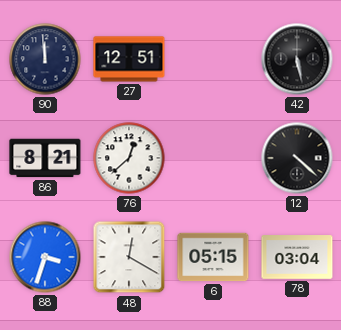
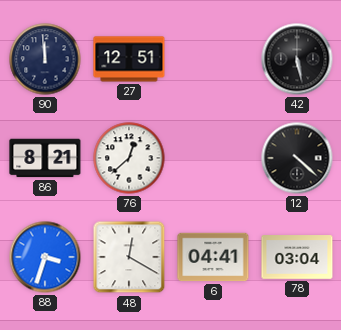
6: 05:15 -> 04:41 (213, 257)
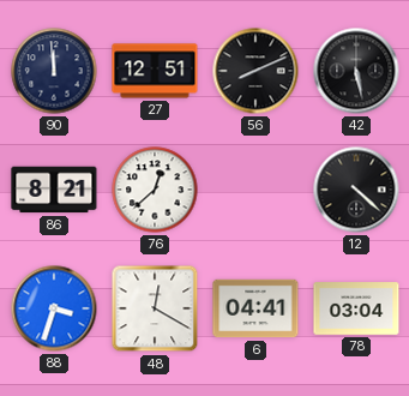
56: none -> 8:11 (255, 71)
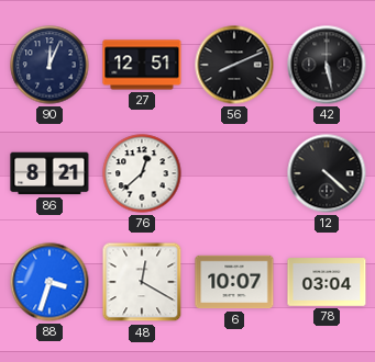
90: 11:59 -> 12:04 (49, 65)
6: 04:41 -> 10:07 (234, 282)
